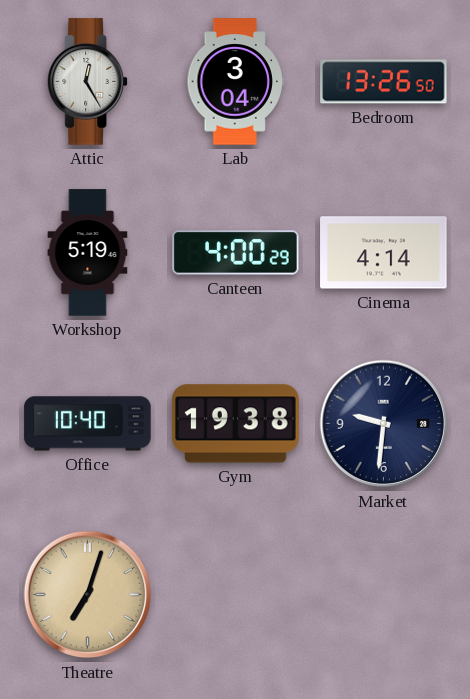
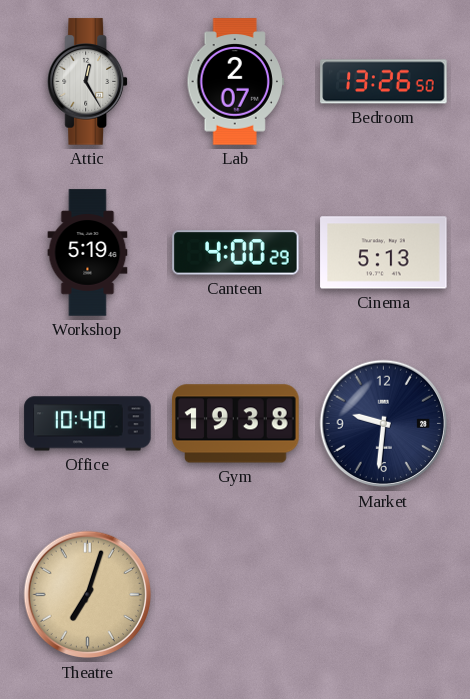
Lab: 3:04 -> 2:07 (235, 82)
Cinema: 4:14 -> 5:13 (384, 253)
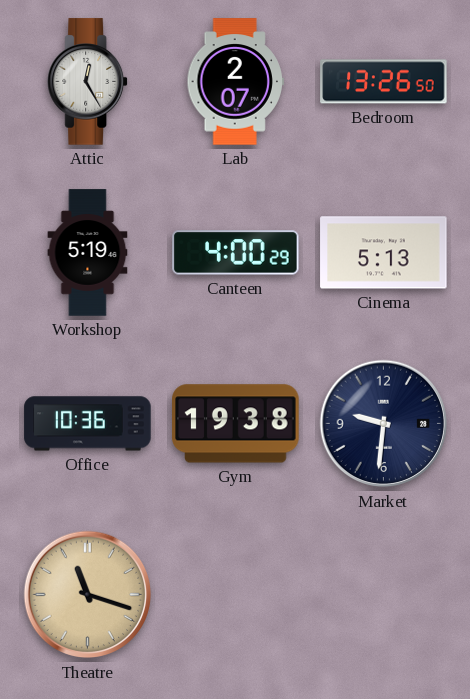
Office: 10:40 -> 10:36 (88, 424)
Theatre: 7:03 -> 11:18 (88, 595)
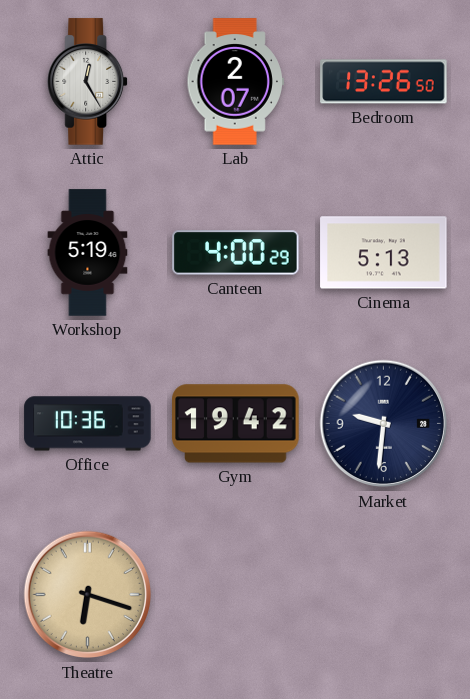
Gym: 19:38 -> 19:42 (236, 424)
Theatre: 11:18 -> 6:18 (88, 595)
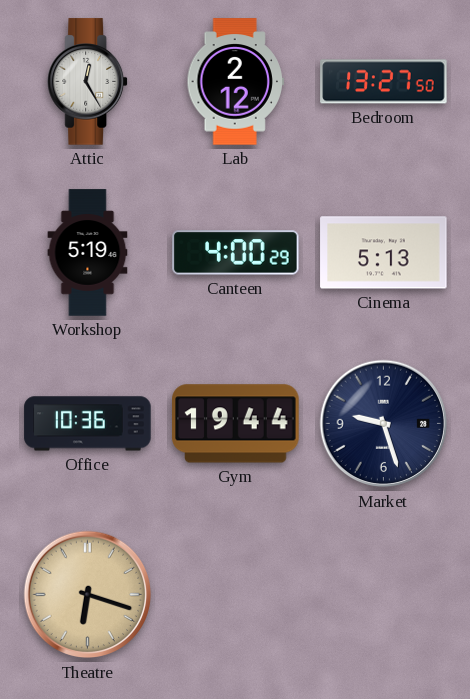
Lab: 2:07 -> 2:12 (235, 82)
Bedroom: 13:26 -> 13:27 (384, 82)
Gym: 19:42 -> 19:44 (236, 424)
Market: 9:31 -> 9:27 (384, 424)
